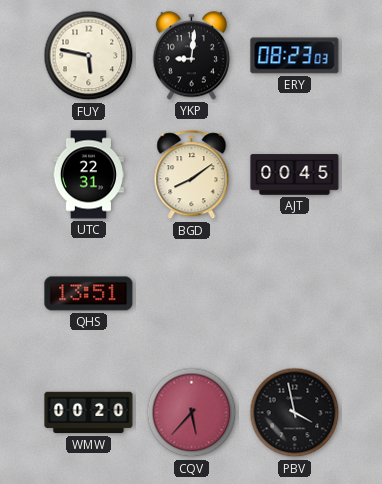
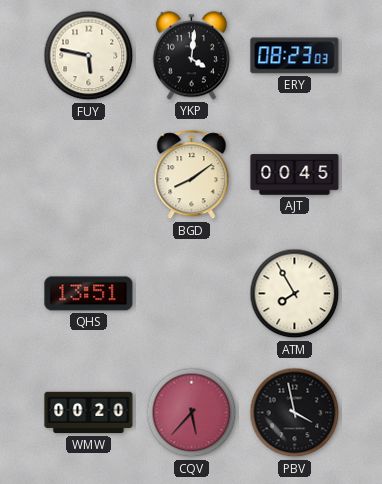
YKP: 9:01 -> 4:01 (191, 56)
UTC: 22:31 -> none (88, 175)
ATM: none -> 7:55 (295, 294)
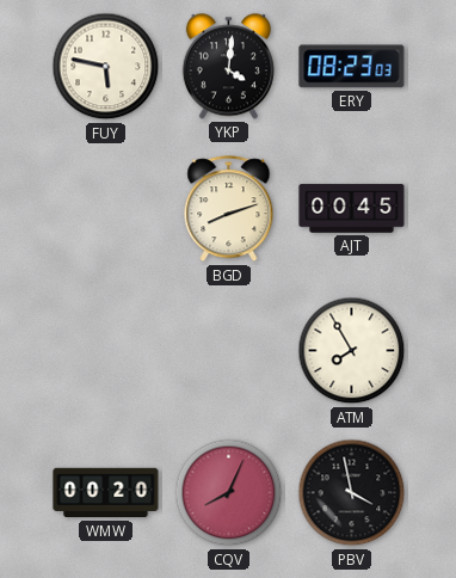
BGD: 8:09 -> 8:12 (229, 209)
QHS: 13:51 -> none (89, 294)
CQV: 5:37 -> 8:04 (229, 493)
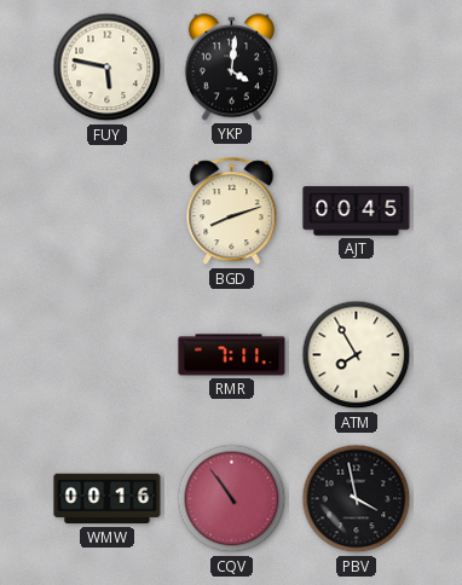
ERY: 08:23 -> none (352, 67)
RMR: none -> 7:11 (232, 355)
WMW: 00:20 -> 00:16 (108, 499)
CQV: 8:04 -> 10:54 (232, 499)
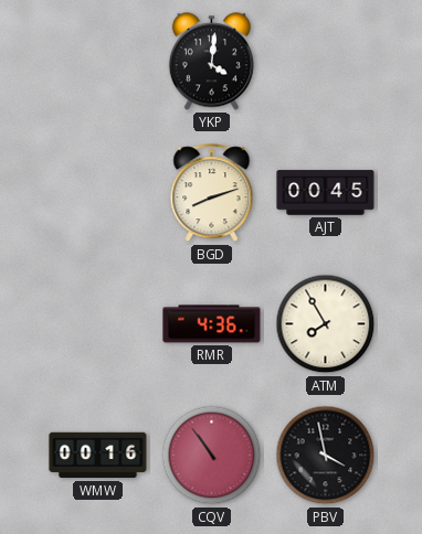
FUY: 5:47 -> none (108, 68)
RMR: 7:11 -> 4:36 (212, 324)
